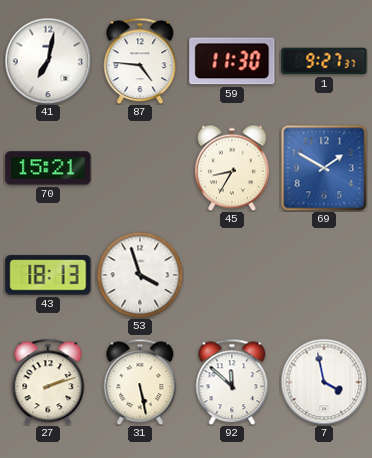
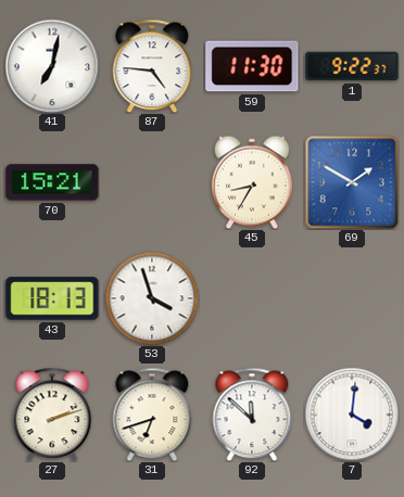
1: 9:27 -> 9:22 (352, 66)
31: 5:28 -> 6:42 (152, 415)
7: 3:58 -> 4:01 (352, 415)
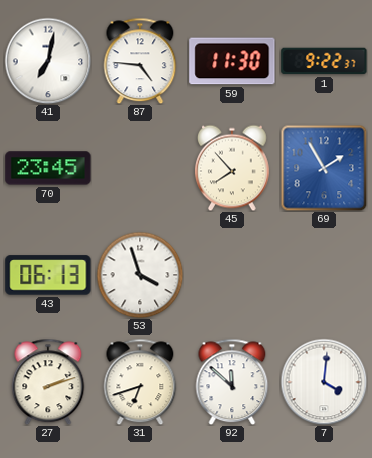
70: 15:21 -> 23:45 (48, 168)
45: 8:35 -> 7:53 (232, 168)
69: 1:50 -> 1:55 (324, 168)
43: 18:13 -> 06:13 (48, 275)
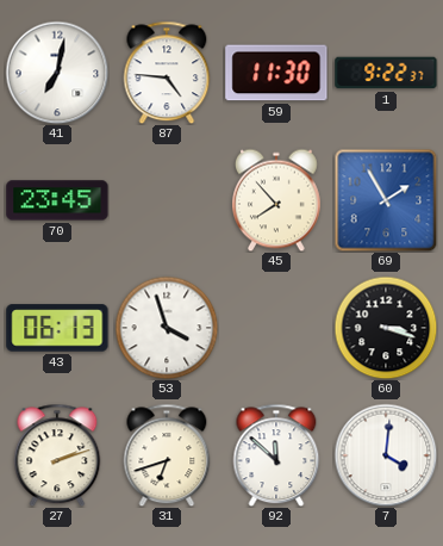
60: none -> 3:18 (386, 328)
